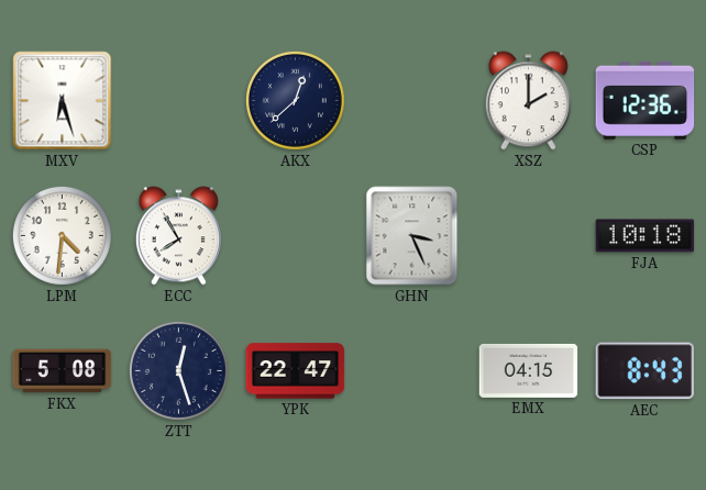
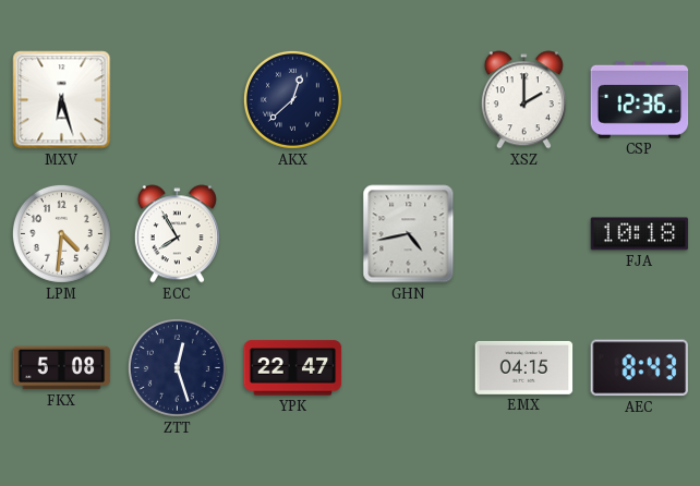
GHN: 3:26 -> 4:43 (409, 234)
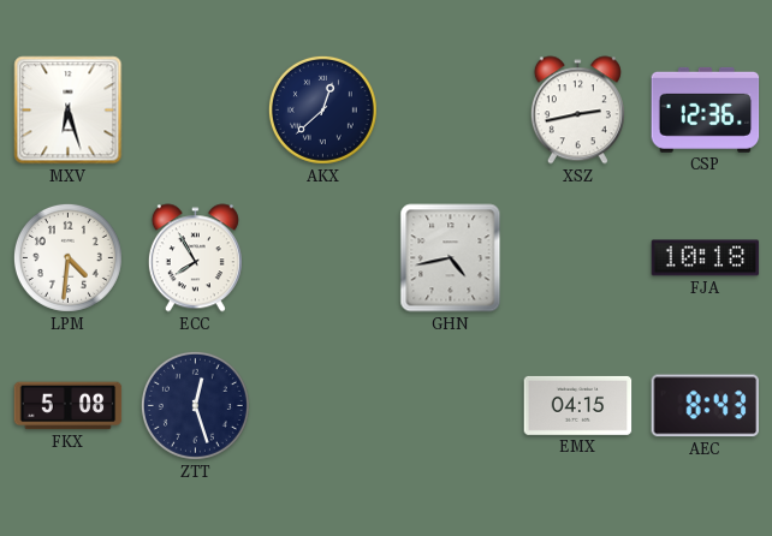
XSZ: 2:00 -> 2:43 (577, 111)
YPK: 22:47 -> none (293, 368)
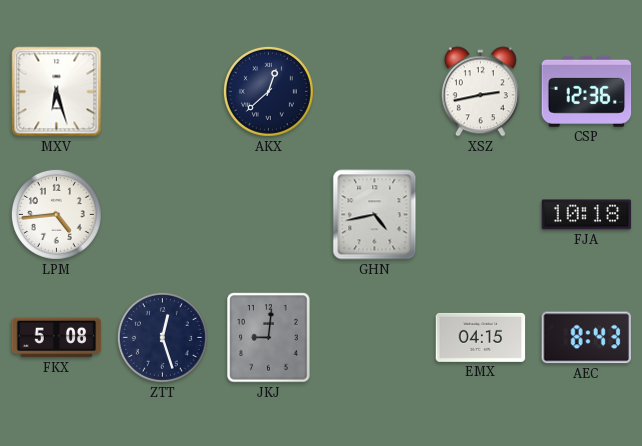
LPM: 4:31 -> 4:44 (56, 214)
ECC: 7:55 -> none (195, 258)
JKJ: none -> 9:01 (269, 338)
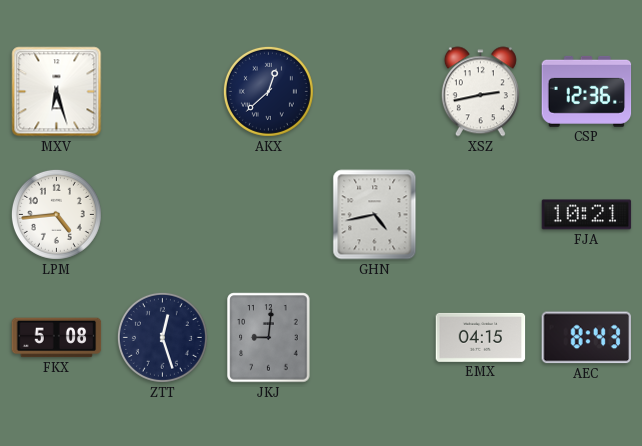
FJA: 10:18 -> 10:21 (587, 215)
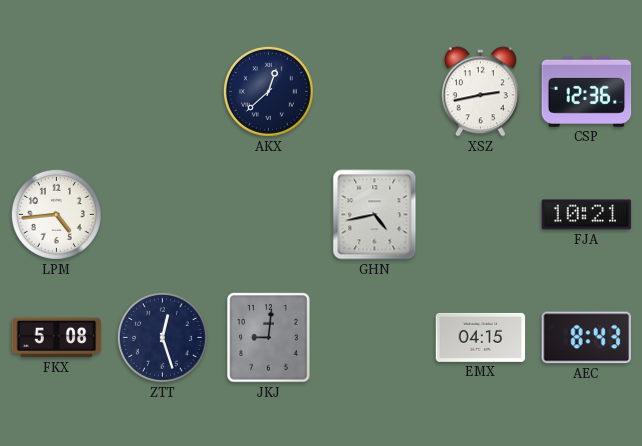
MXV: 6:27 -> none (57, 92)
